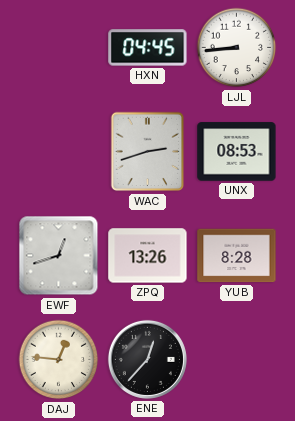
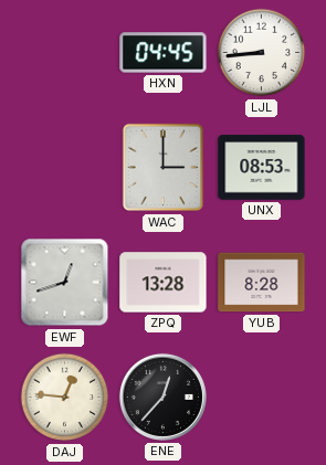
WAC: 2:42 -> 3:00 (164, 168)
ZPQ: 13:26 -> 13:28 (164, 283)
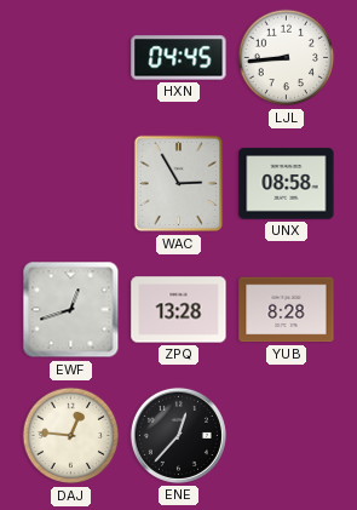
WAC: 3:00 -> 2:55 (179, 184)
UNX: 08:53 -> 08:58 (287, 184)
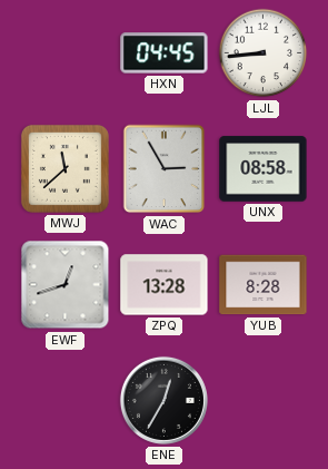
MWJ: none -> 11:38 (64, 168)
DAJ: 12:46 -> none (71, 436)
ENE: 12:37 -> 12:35 (163, 400)
